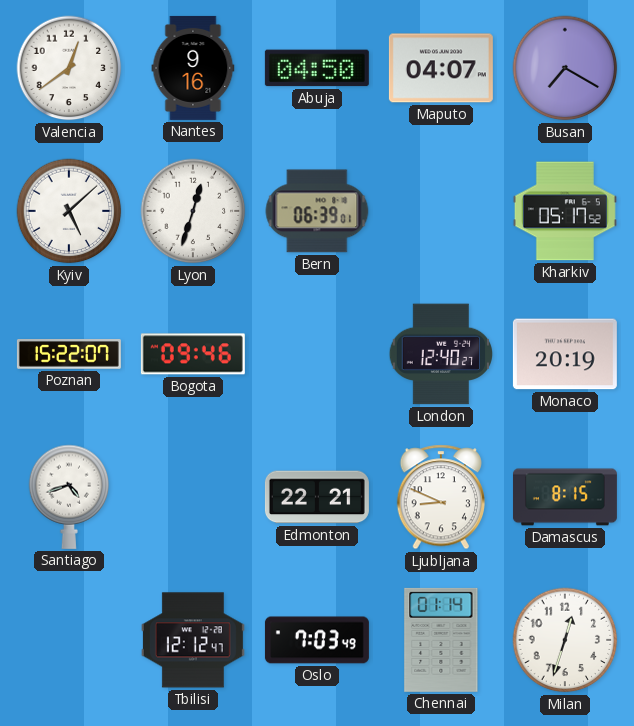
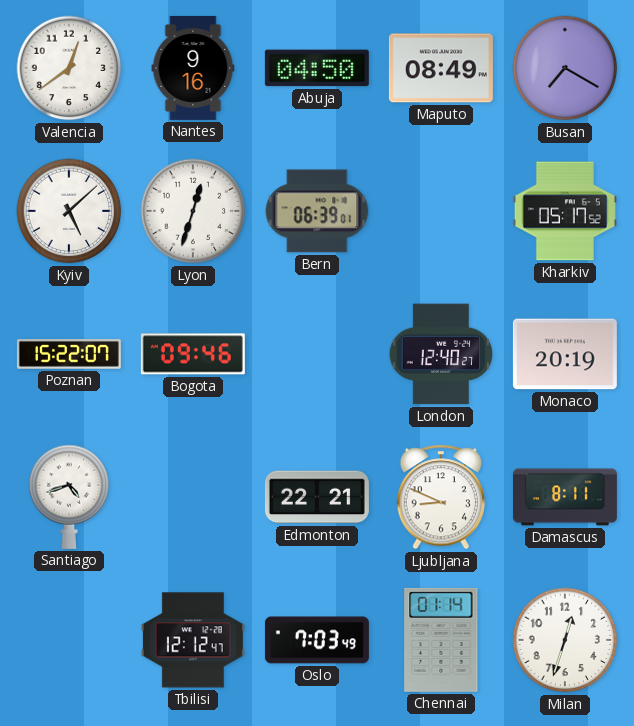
Maputo: 04:07 -> 08:49 (441, 68)
Damascus: 8:15 -> 8:11 (565, 497)
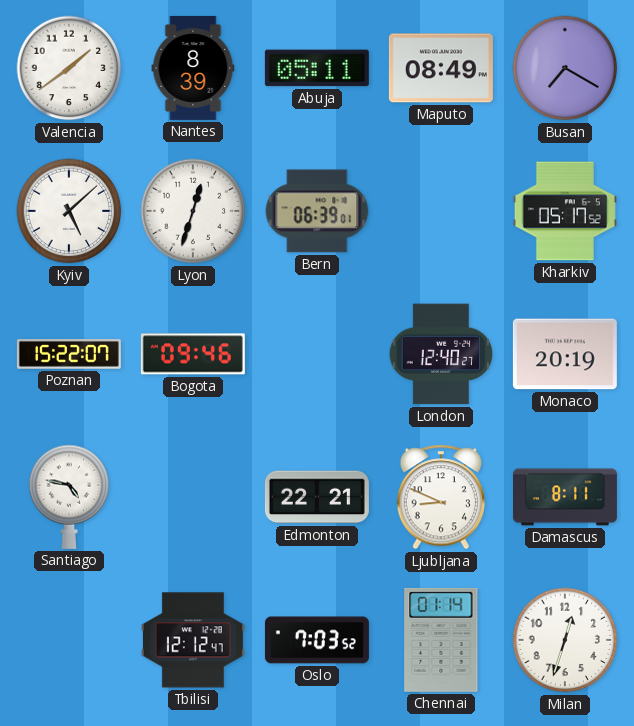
Valencia: 12:39 -> 1:39 (69, 68)
Nantes: 9:16 -> 8:39 (193, 68)
Abuja: 04:50 -> 05:11 (317, 68)
Santiago: 4:42 -> 4:47 (69, 497)
Oslo: 7:03:49 -> 7:03:52 (317, 640)
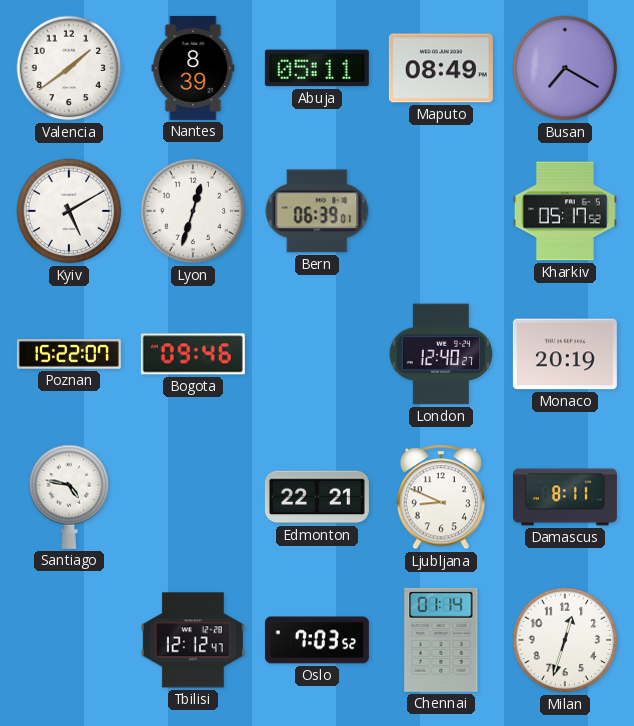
Kyiv: 5:08 -> 5:10 (69, 211)
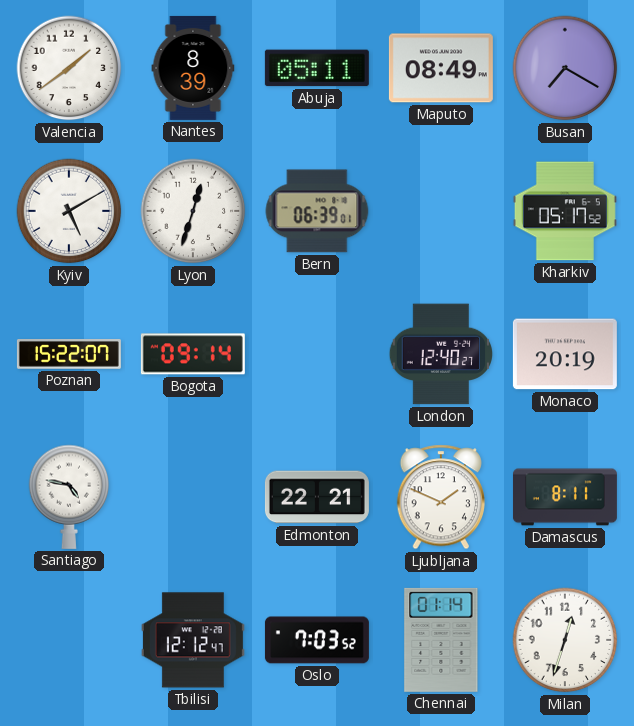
Bogota: 09:46 -> 09:14 (193, 354)
Ljubljana: 8:49 -> 1:49 (440, 497)
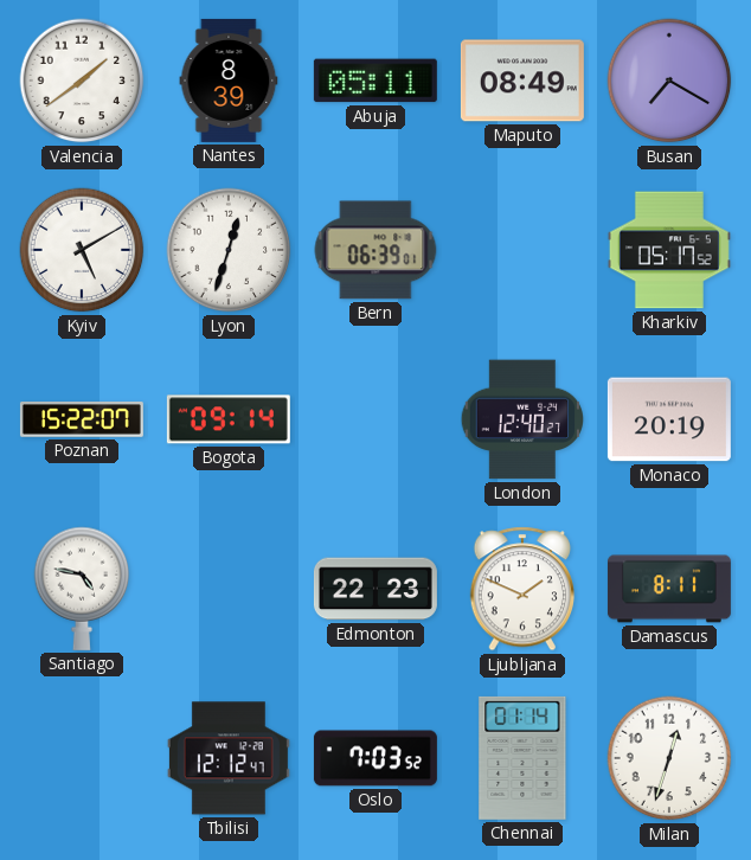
Edmonton: 22:21 -> 22:23 (375, 589)
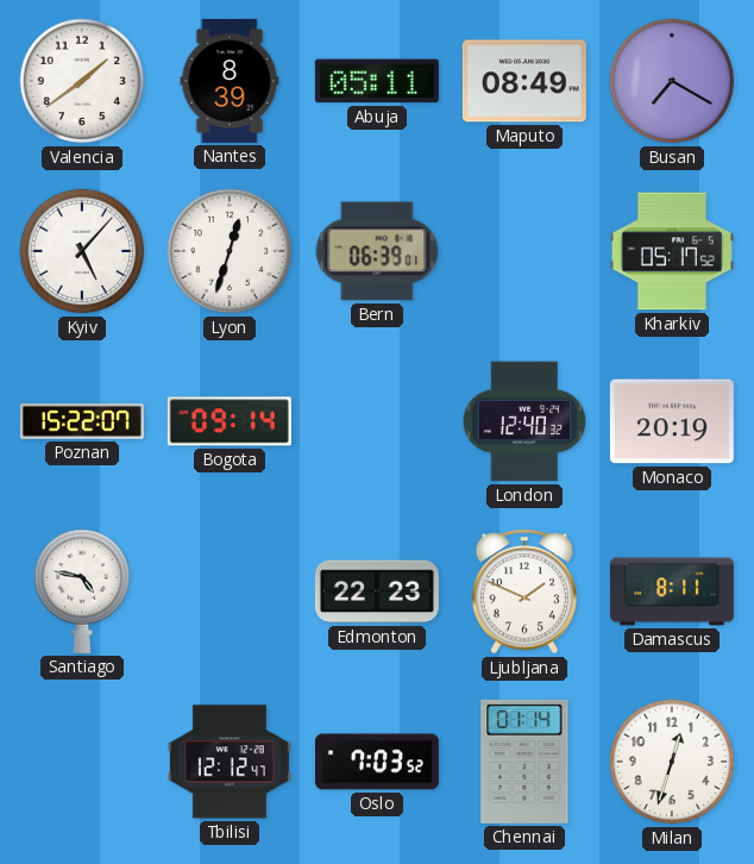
Kyiv: 5:10 -> 5:07 (82, 251)
London: 12:40:27 -> 12:40:32 (523, 421)
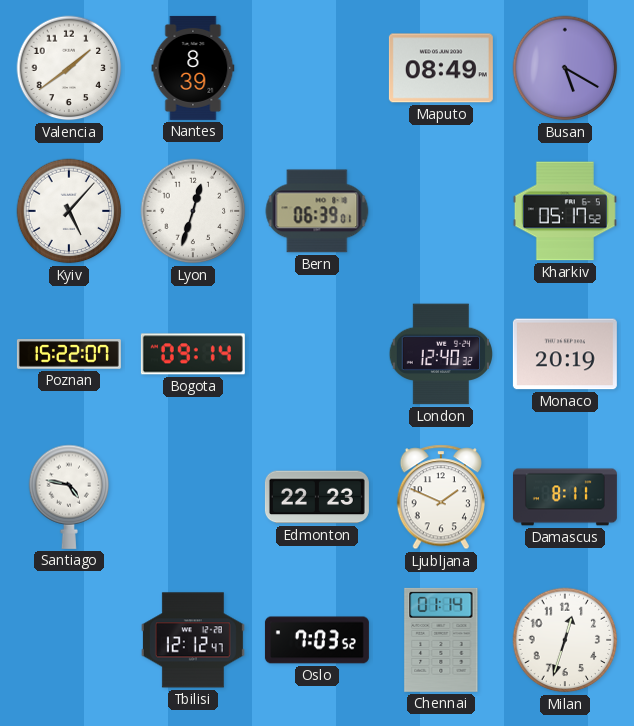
Abuja: 05:11 -> none (377, 81)
Busan: 7:20 -> 5:20 (565, 68)
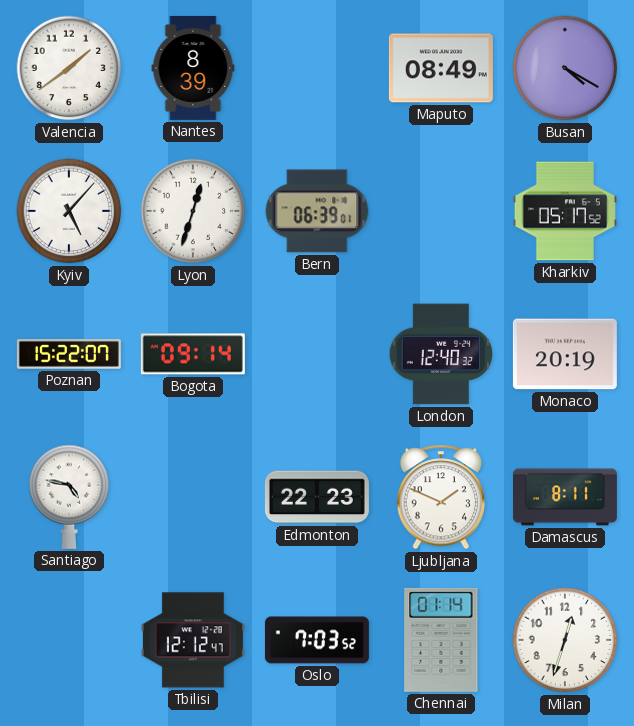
Busan: 5:20 -> 4:20 (565, 68)
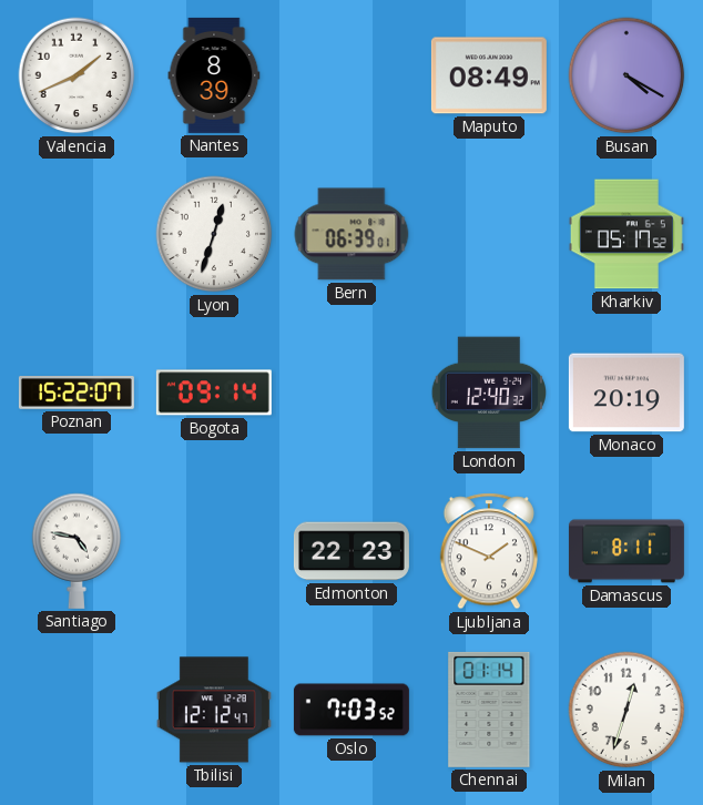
Valencia: 1:39 -> 1:41 (77, 75)
Kyiv: 5:07 -> none (69, 211)
